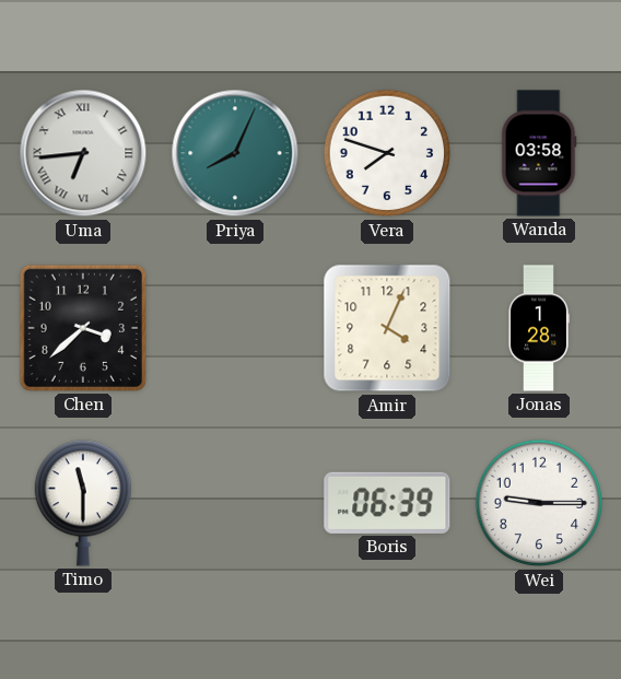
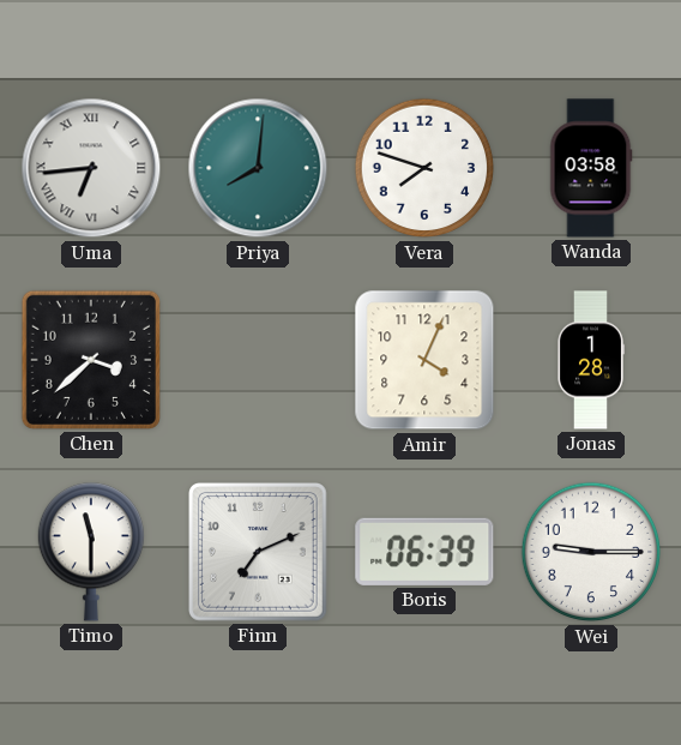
Priya: 8:04 -> 8:01 (258, 168)
Finn: none -> 7:11 (259, 553)
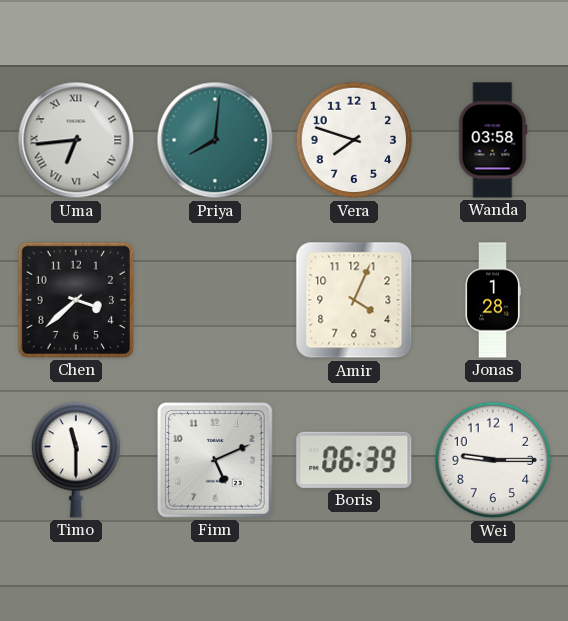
Finn: 7:11 -> 5:11 (216, 461)
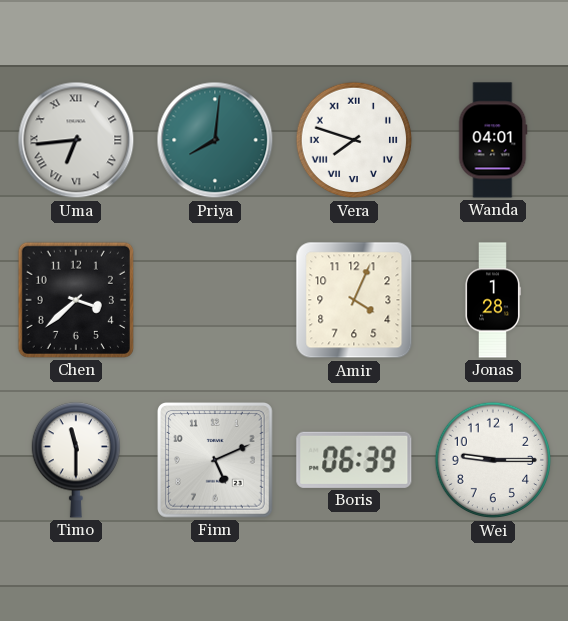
Vera numerals: Arabic -> Roman (354, 140)
Wanda: 03:58 -> 04:01 (493, 140)
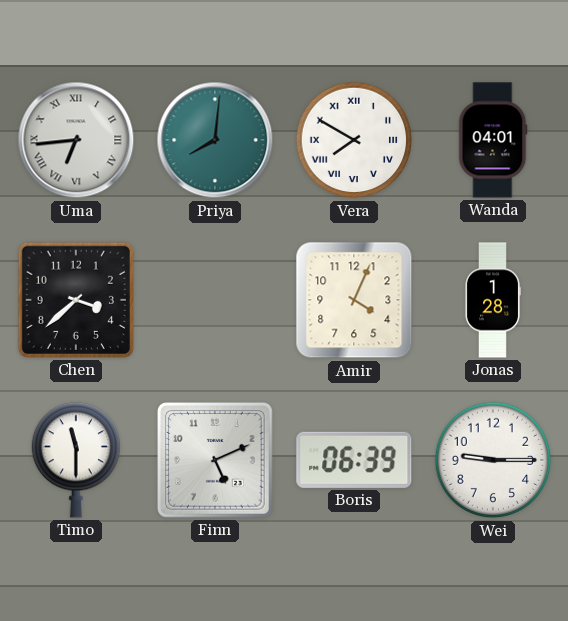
Vera: 7:48 -> 7:50 (354, 140)
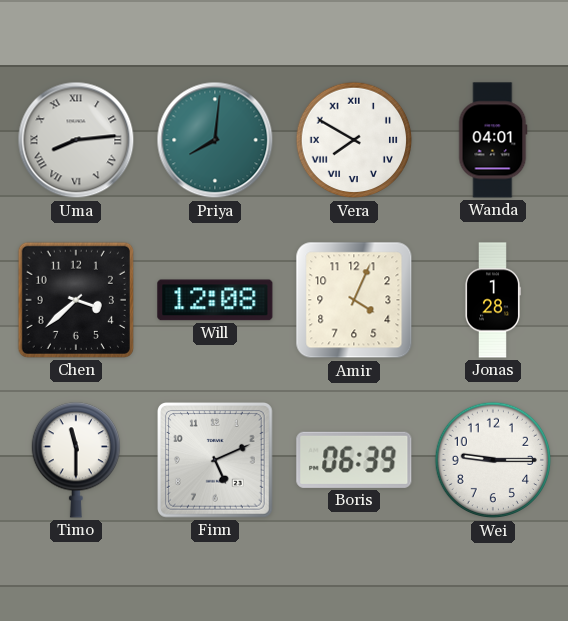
Uma: 6:44 -> 8:14 (76, 140)
Will: none -> 12:08 (215, 300)
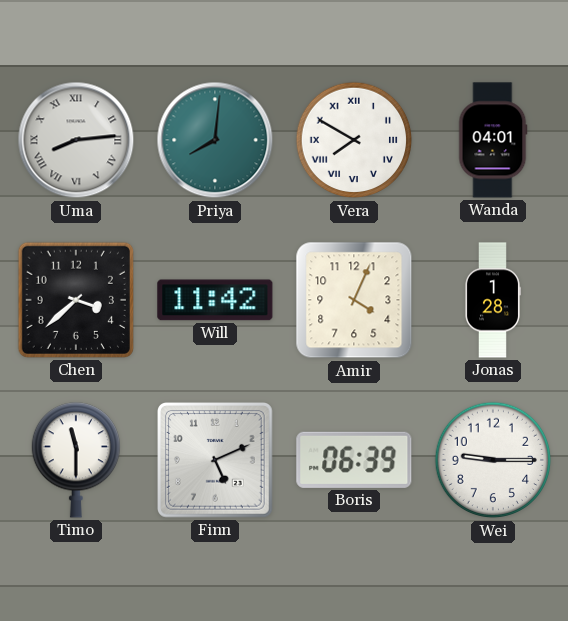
Will: 12:08 -> 11:42 (215, 300)
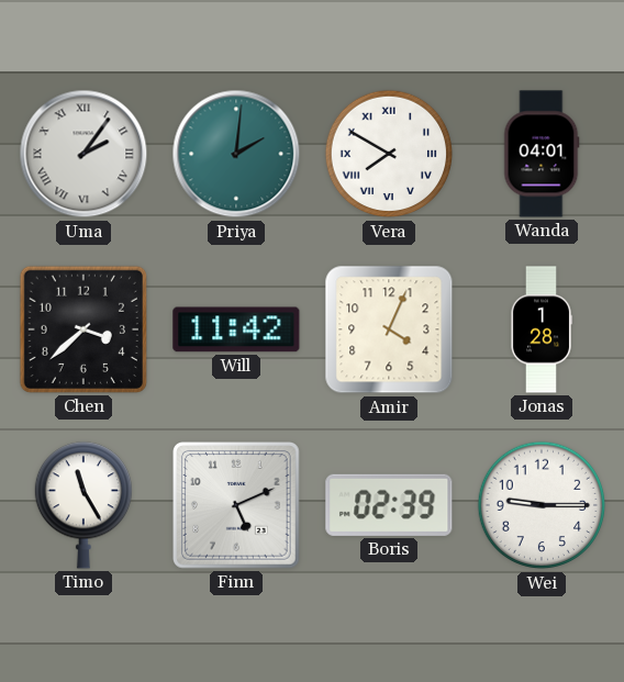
Uma: 8:14 -> 2:06 (83, 154)
Priya: 8:01 -> 2:01 (236, 154)
Timo: 11:30 -> 11:25 (82, 505)
Boris: 06:39 -> 02:39 (389, 505)
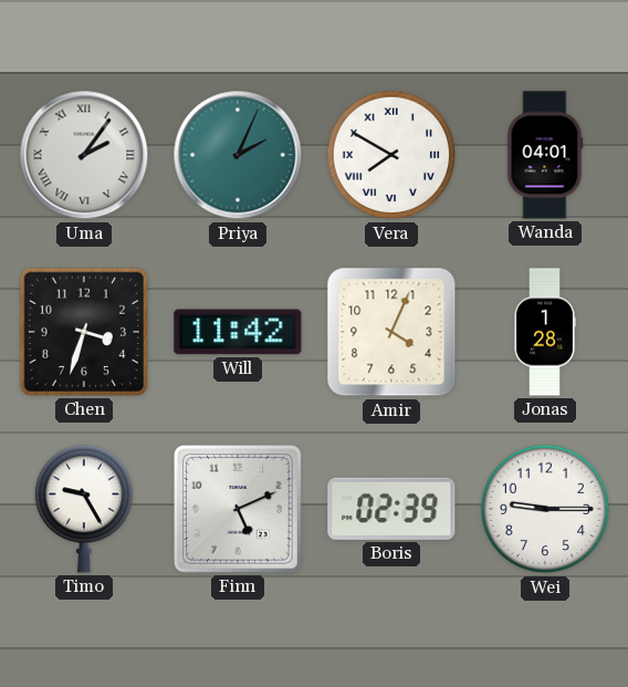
Priya: 2:01 -> 2:04 (238, 155)
Chen: 3:38 -> 3:33 (84, 332)
Timo: 11:25 -> 9:25 (83, 509)
